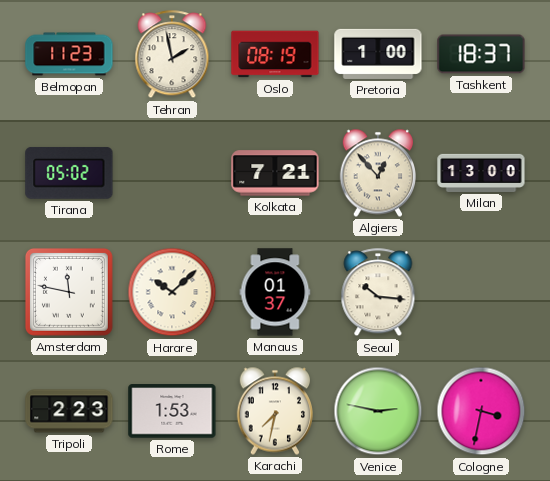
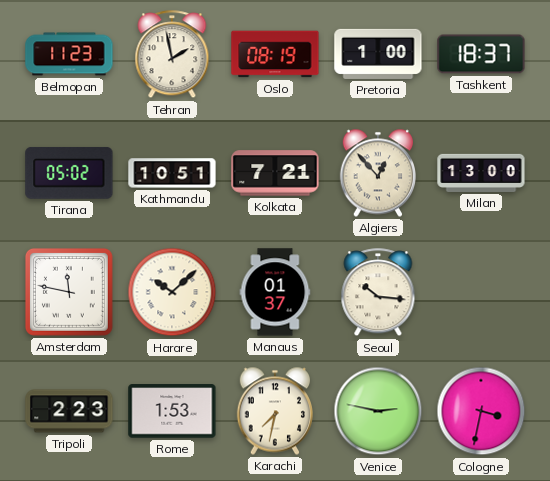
Kathmandu: none -> 10:51 (172, 173)
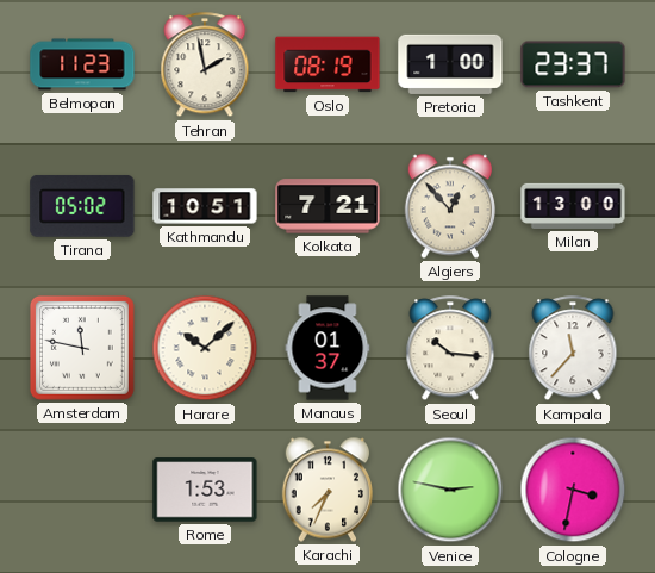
Tashkent: 18:37 -> 23:37 (573, 64)
Kampala: none -> 11:37 (573, 349)
Tripoli: 2:23 -> none (69, 411)
Karachi: 7:32 -> 7:34 (326, 490)
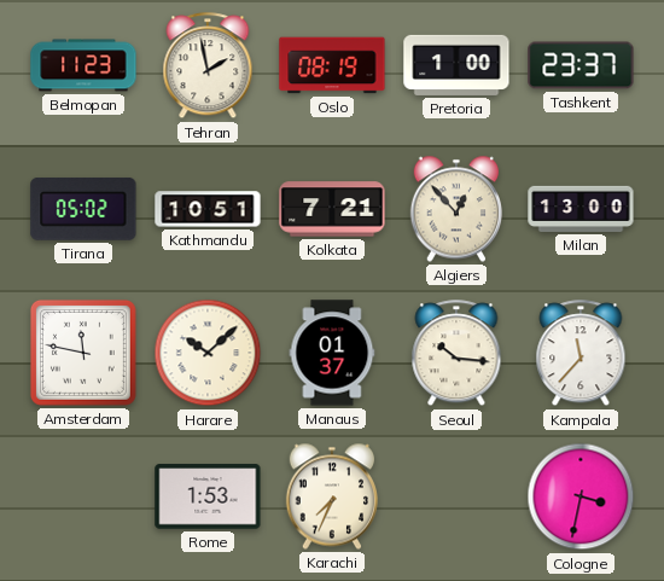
Venice: 2:47 -> none (450, 490)
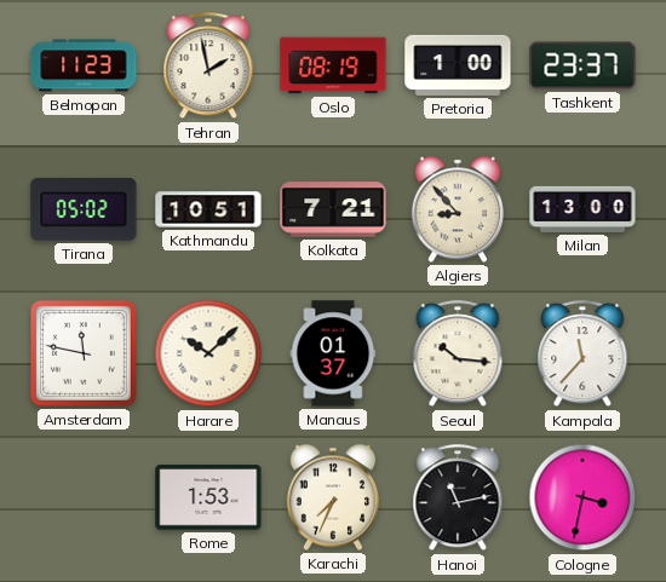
Algiers: 12:53 -> 8:53 (457, 209)
Hanoi: none -> 11:13 (458, 499)
